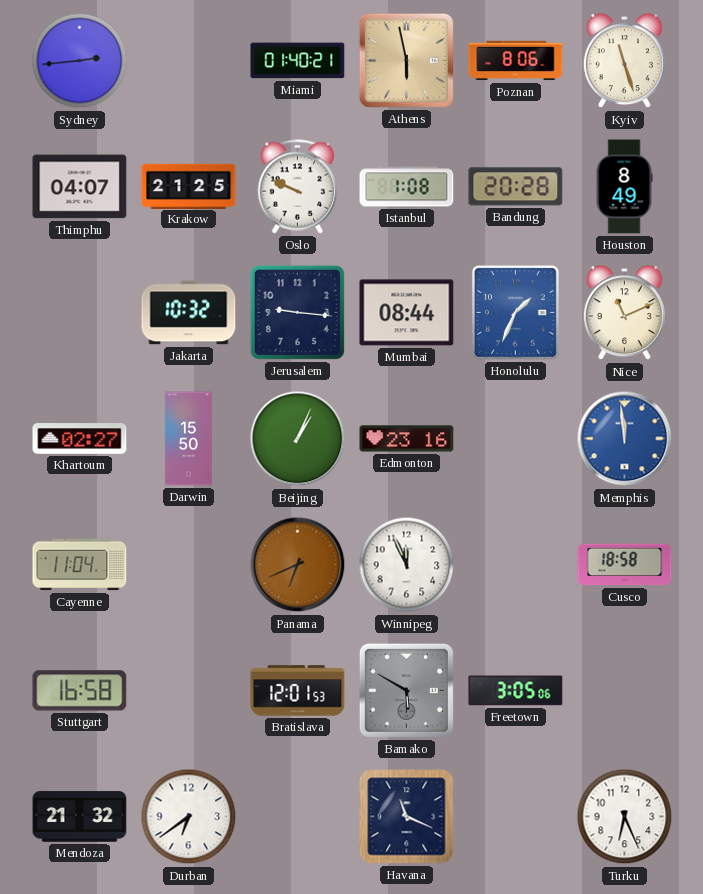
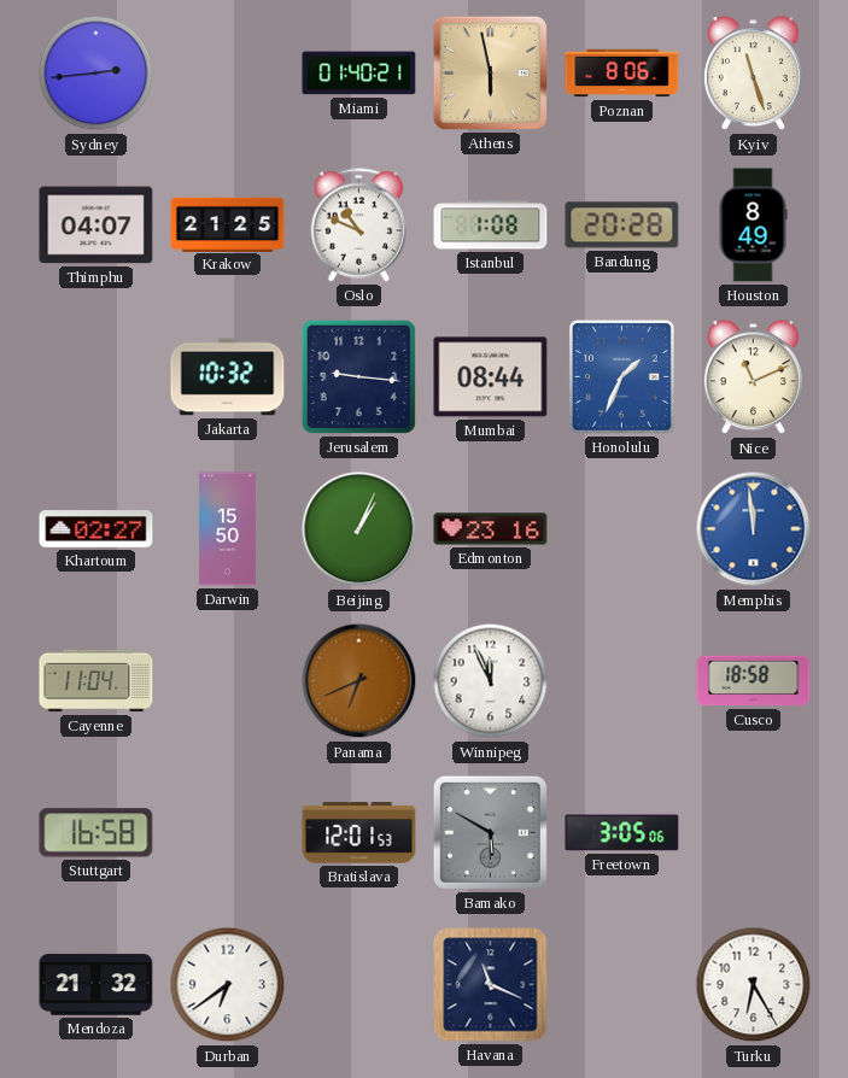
Oslo: 9:49 -> 10:49 (359, 225)
Turku: 6:26 -> 6:25 (754, 985)
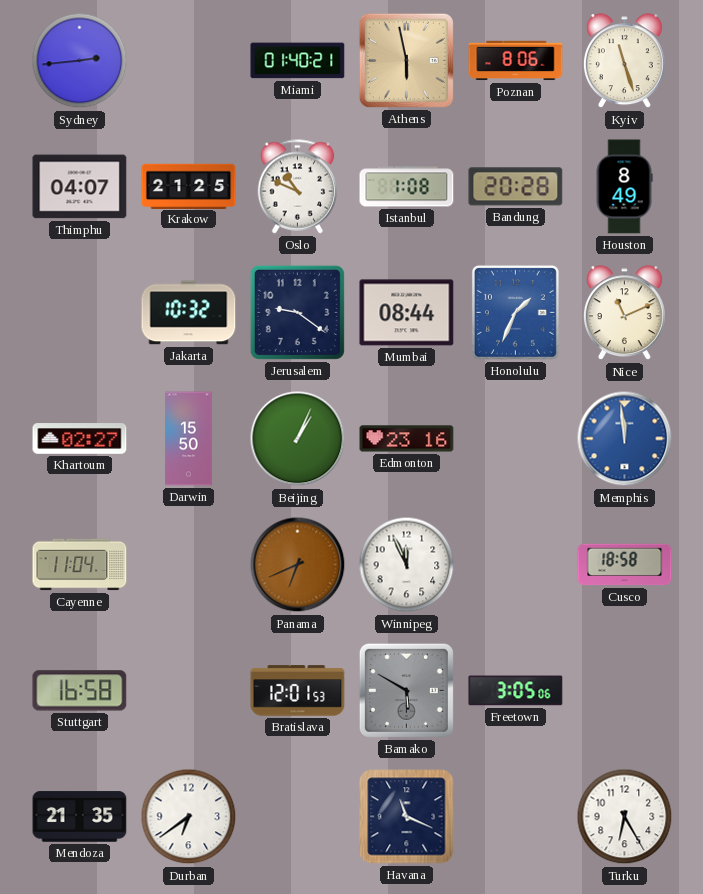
Jerusalem: 9:16 -> 9:21 (297, 312)
Mendoza: 21:32 -> 21:35 (80, 817)
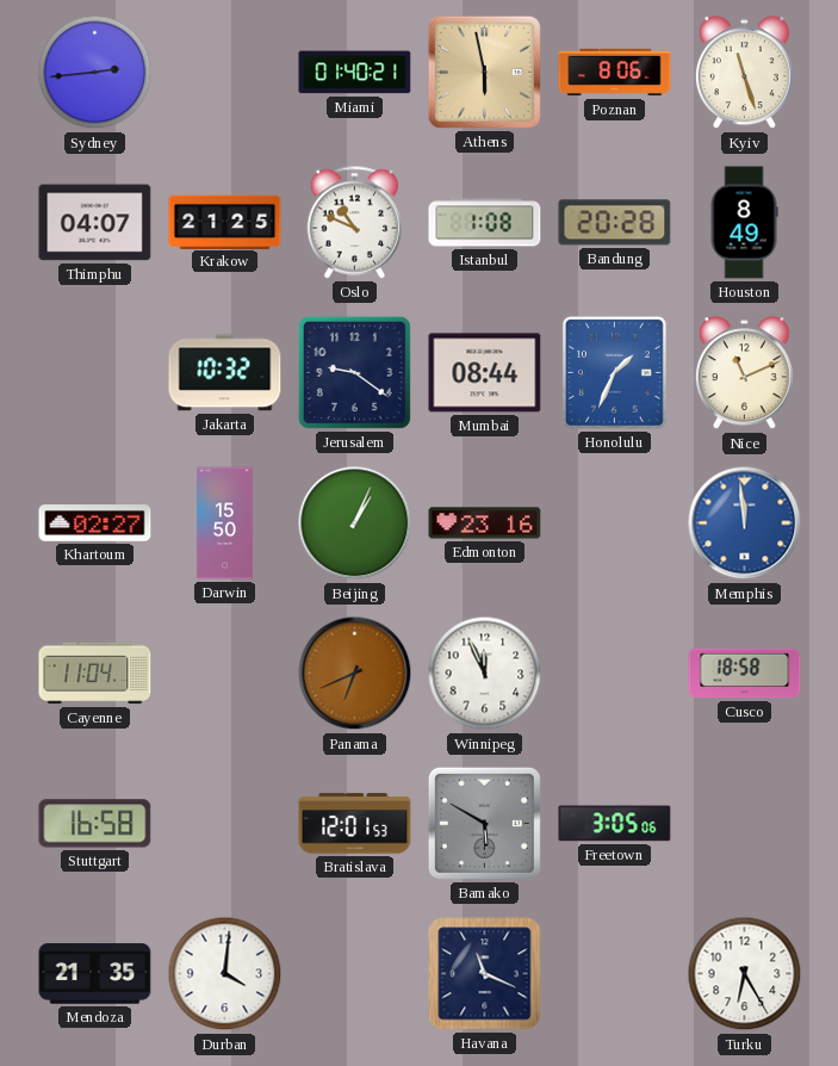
Durban: 6:39 -> 4:01 (225, 974)
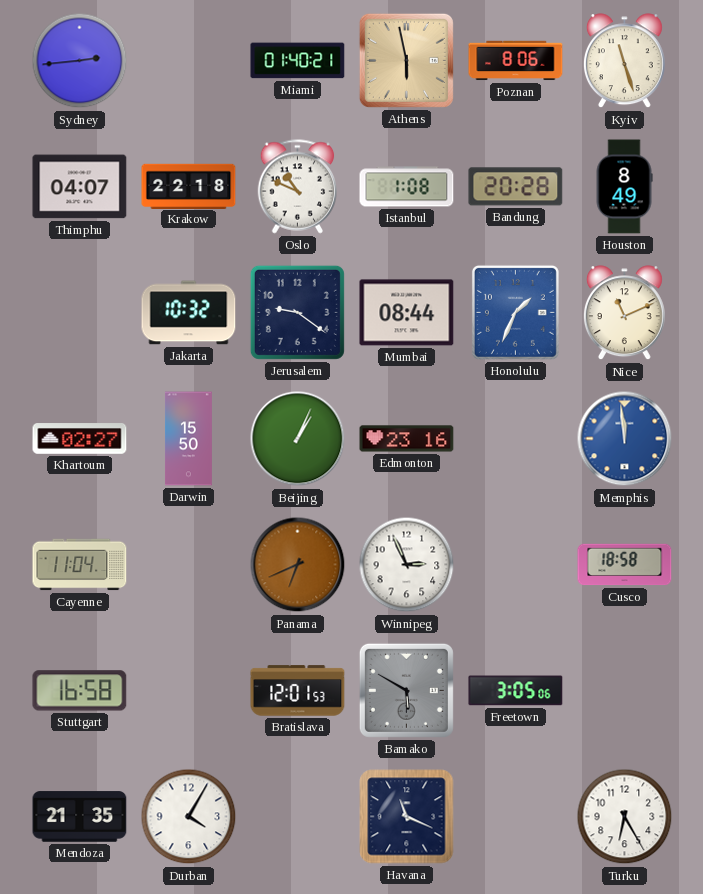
Krakow: 21:25 -> 22:18 (189, 186)
Winnipeg: 11:56 -> 2:56 (407, 565)
Durban: 4:01 -> 4:05 (189, 817)
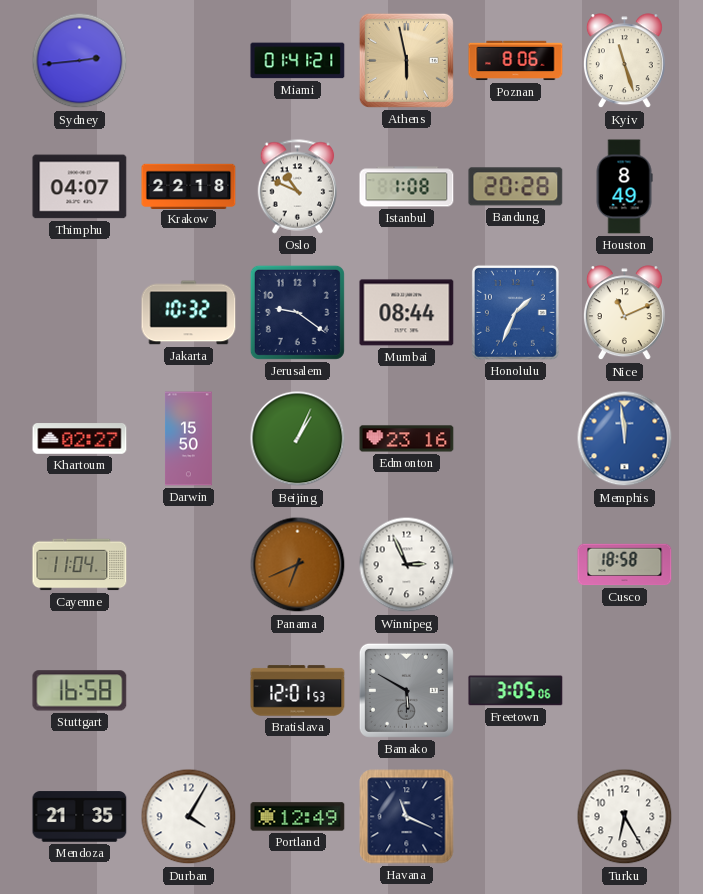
Miami: 01:40 -> 01:41 (298, 61)
Portland: none -> 12:49 (298, 817)
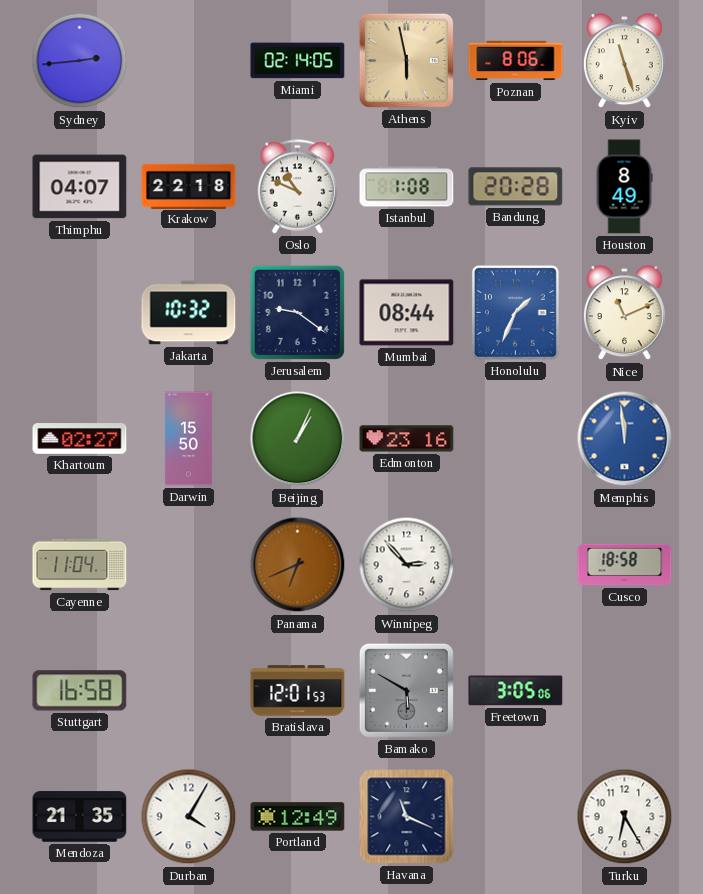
Miami: 01:41 -> 02:14 (298, 61)
Winnipeg: 2:56 -> 2:53 (407, 565)
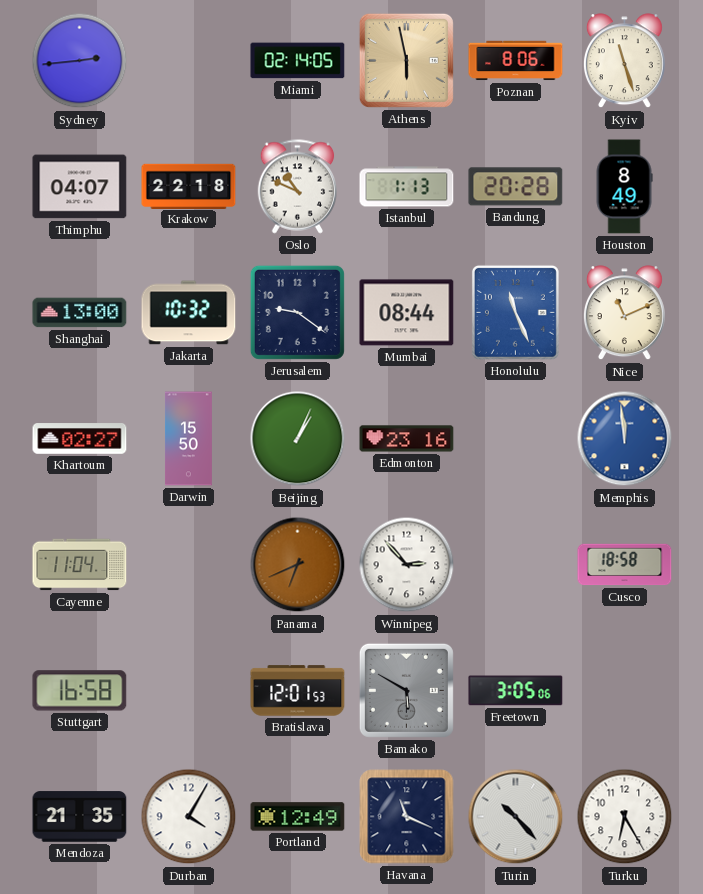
Istanbul: 1:08 -> 1:13 (407, 187)
Shanghai: none -> 13:00 (80, 313)
Honolulu: 1:34 -> 11:26 (515, 312)
Turin: none -> 10:23 (516, 817)
